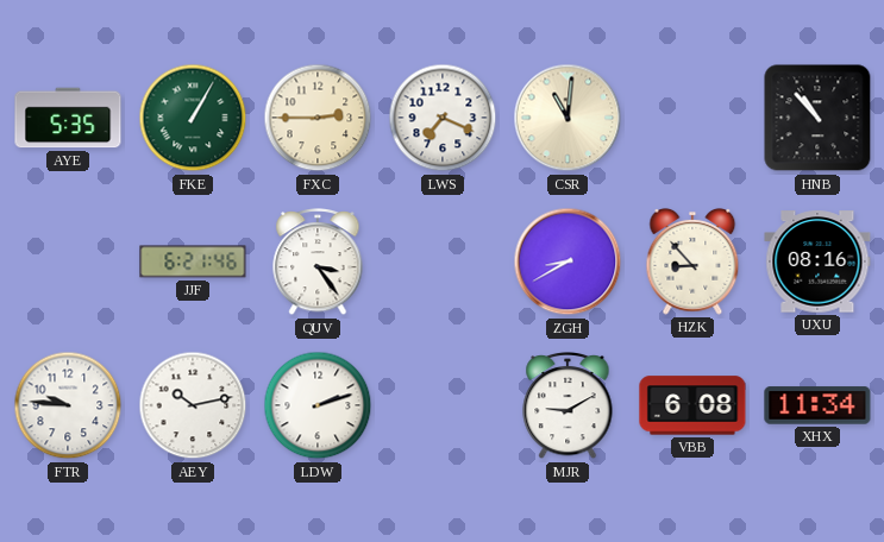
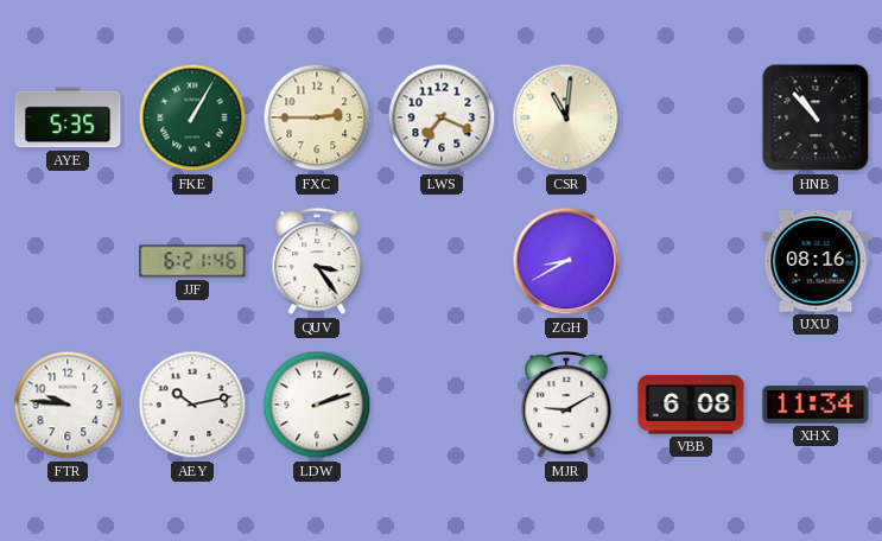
HZK: 8:53 -> none (692, 261)
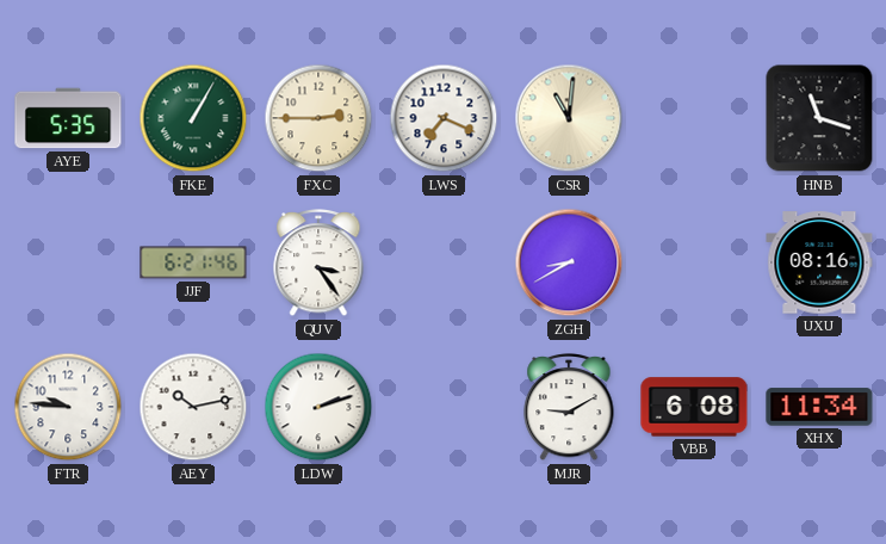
HNB: 10:53 -> 11:18 (819, 118)
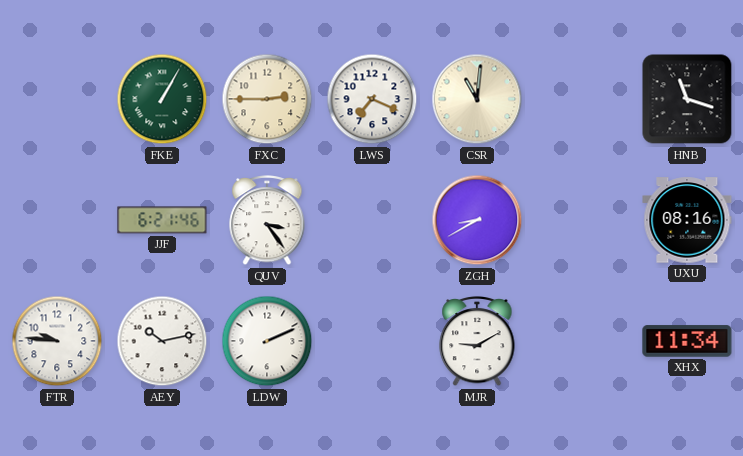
AYE: 5:35 -> none (68, 118)
LDW: 2:12 -> 2:11 (267, 341)
VBB: 6:08 -> none (694, 407)
